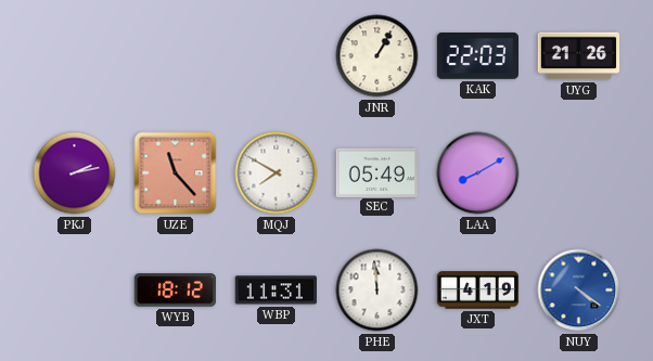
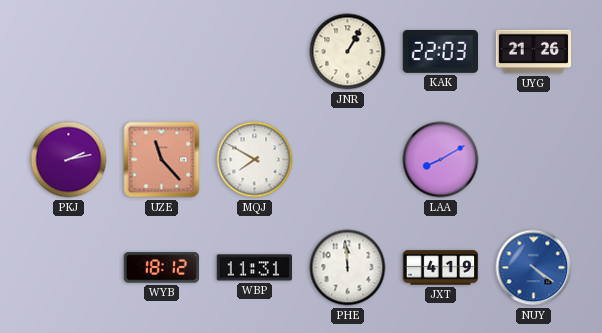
SEC: 05:49 -> none (377, 172)
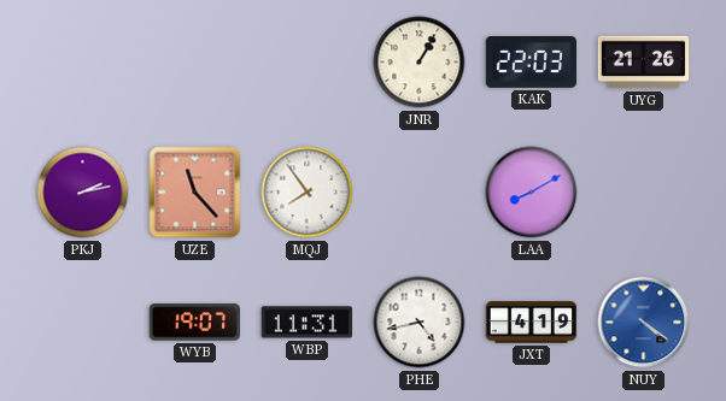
MQJ: 7:50 -> 7:54 (308, 193)
WYB: 18:12 -> 19:07 (194, 323)
PHE: 11:59 -> 4:43 (420, 323)
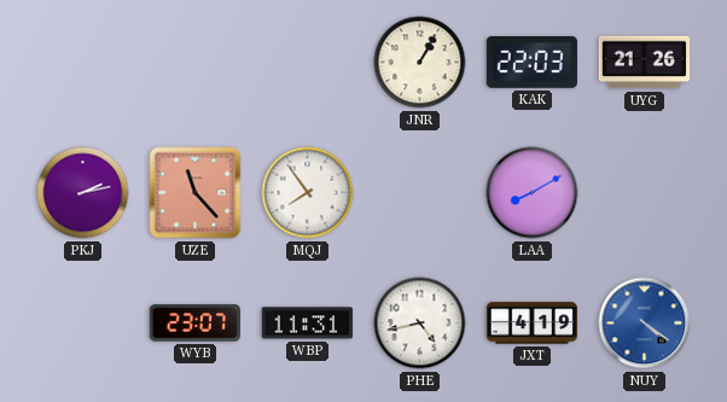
WYB: 19:07 -> 23:07 (194, 324)
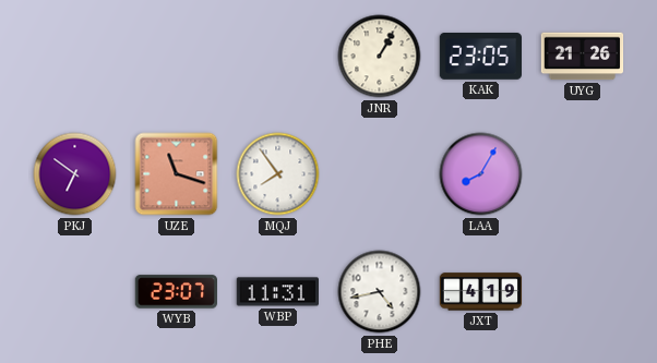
KAK: 22:03 -> 23:05 (480, 57)
PKJ: 2:13 -> 6:51 (75, 174)
UZE: 11:23 -> 11:18 (177, 174)
LAA: 8:10 -> 8:05 (481, 174)
NUY: 4:21 -> none (645, 324)
